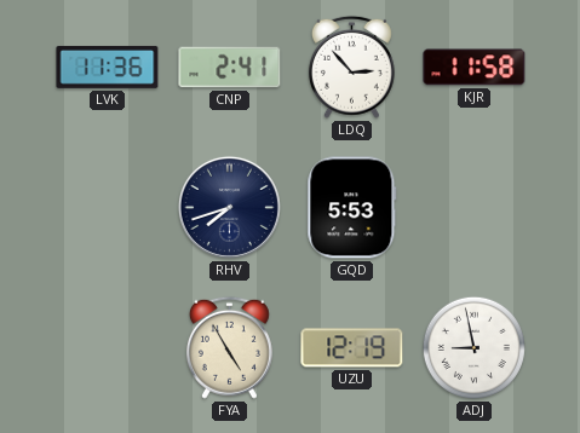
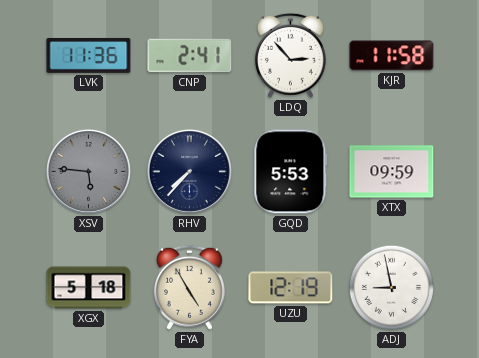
XSV: none -> 5:46 (88, 171)
RHV: 7:42 -> 7:37 (189, 171)
XTX: none -> 09:59 (392, 172)
XGX: none -> 5:18 (89, 288)
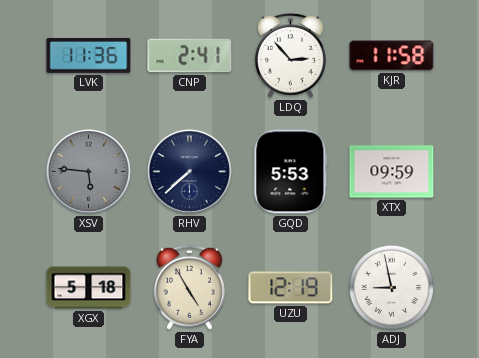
RHV: 7:37 -> 7:38 (189, 171)
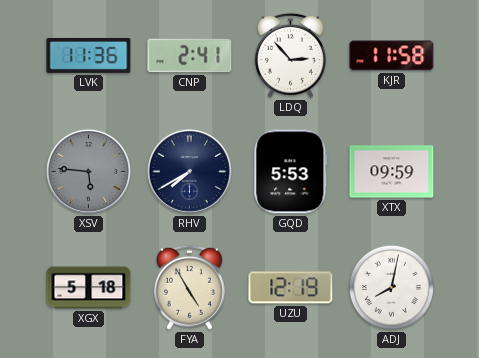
RHV: 7:38 -> 7:40 (189, 171)
ADJ: 8:58 -> 8:02 (391, 287)
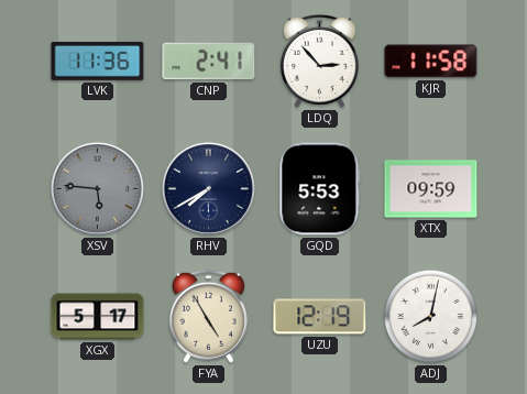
XGX: 5:18 -> 5:17 (98, 317)
